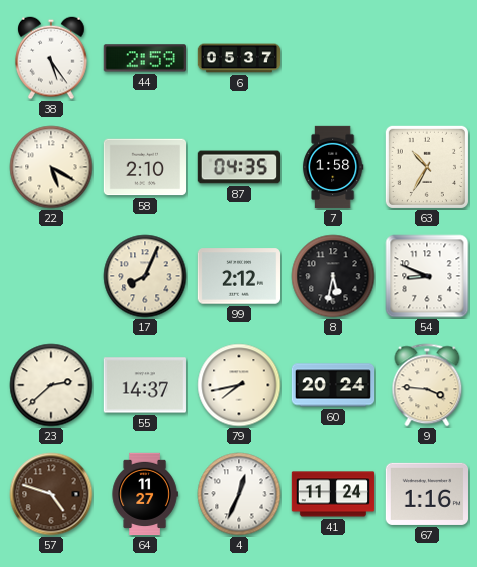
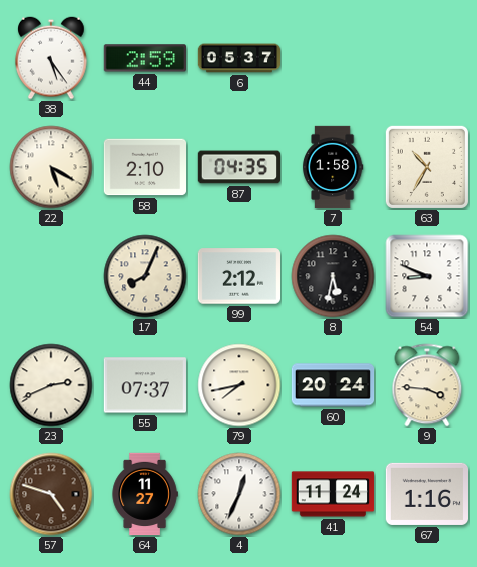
23: 2:38 -> 2:41 (51, 385)
55: 14:37 -> 07:37 (144, 385)
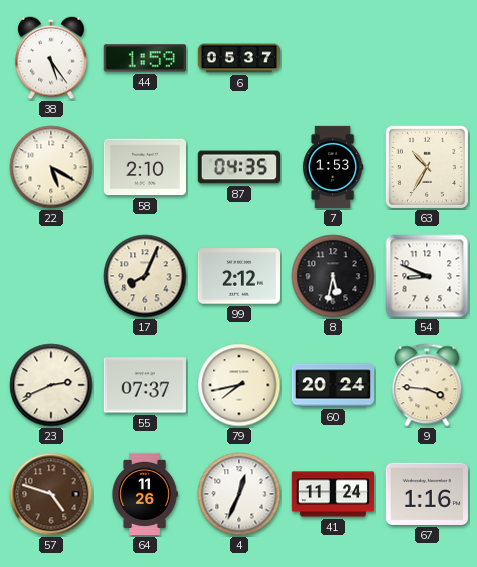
44: 2:59 -> 1:59 (145, 58)
7: 1:58 -> 1:53 (333, 167)
64: 11:27 -> 11:26 (145, 494)
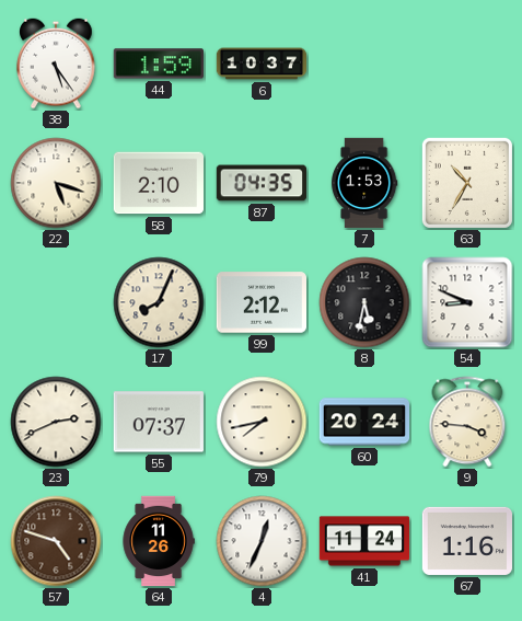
6: 05:37 -> 10:37 (262, 64)
22: 5:20 -> 5:18 (56, 183)
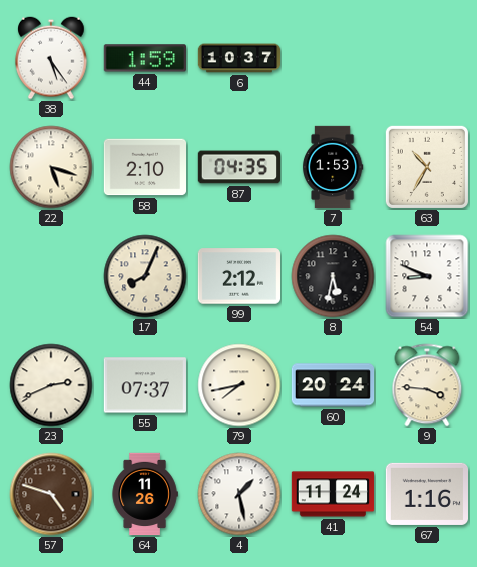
4: 12:34 -> 1:28 (239, 494)
